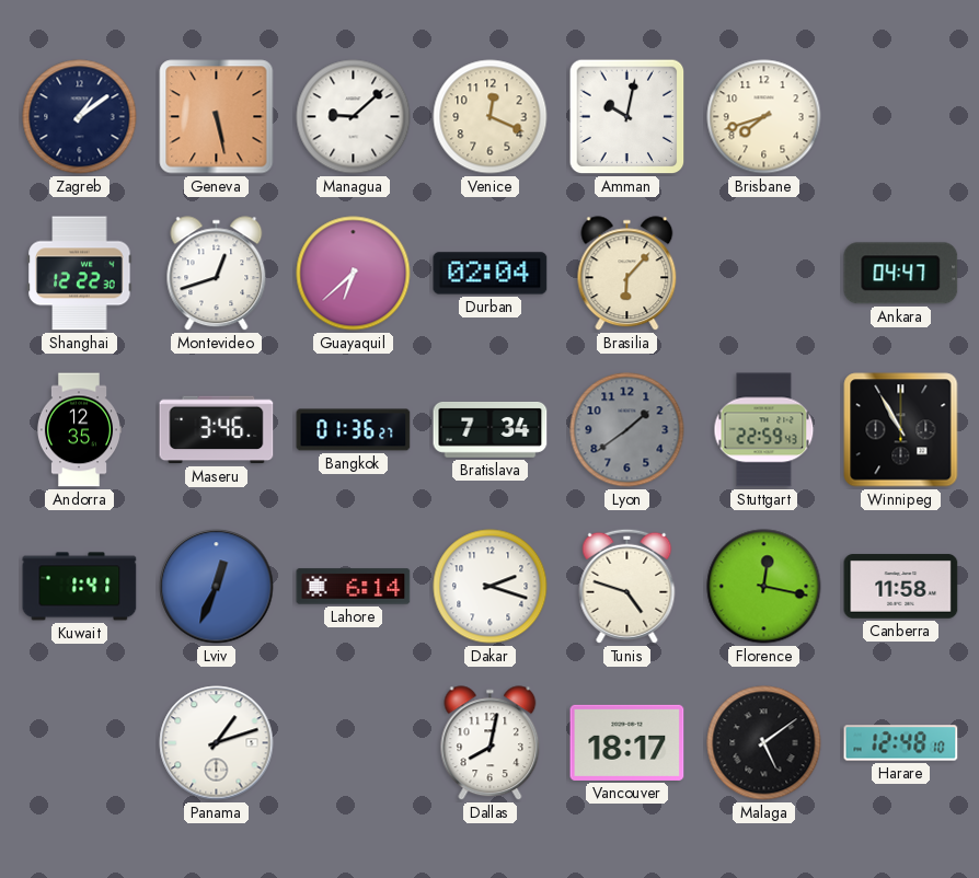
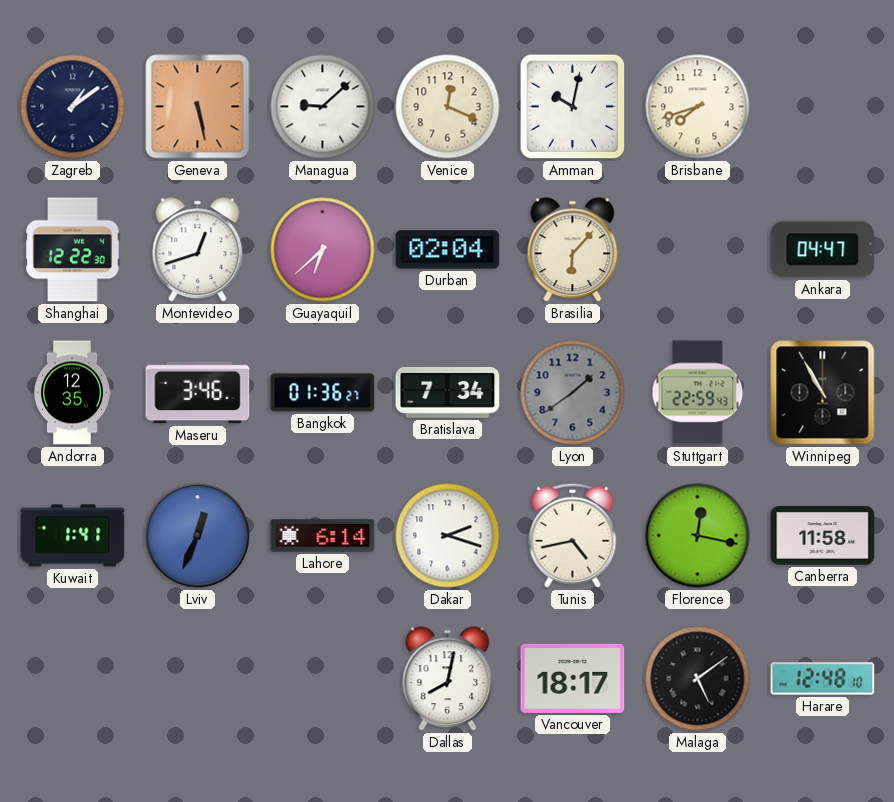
Tunis: 4:48 -> 4:43 (573, 535)
Panama: 1:12 -> none (217, 743)
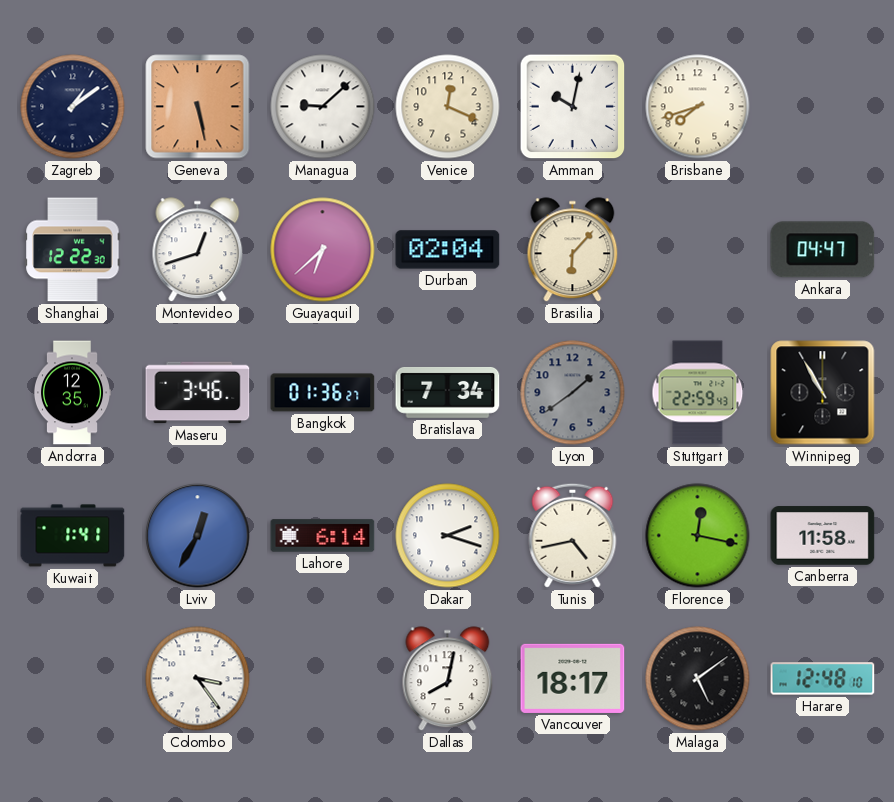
Lviv: 12:34 -> 12:35 (198, 536)
Colombo: none -> 3:24 (198, 679)
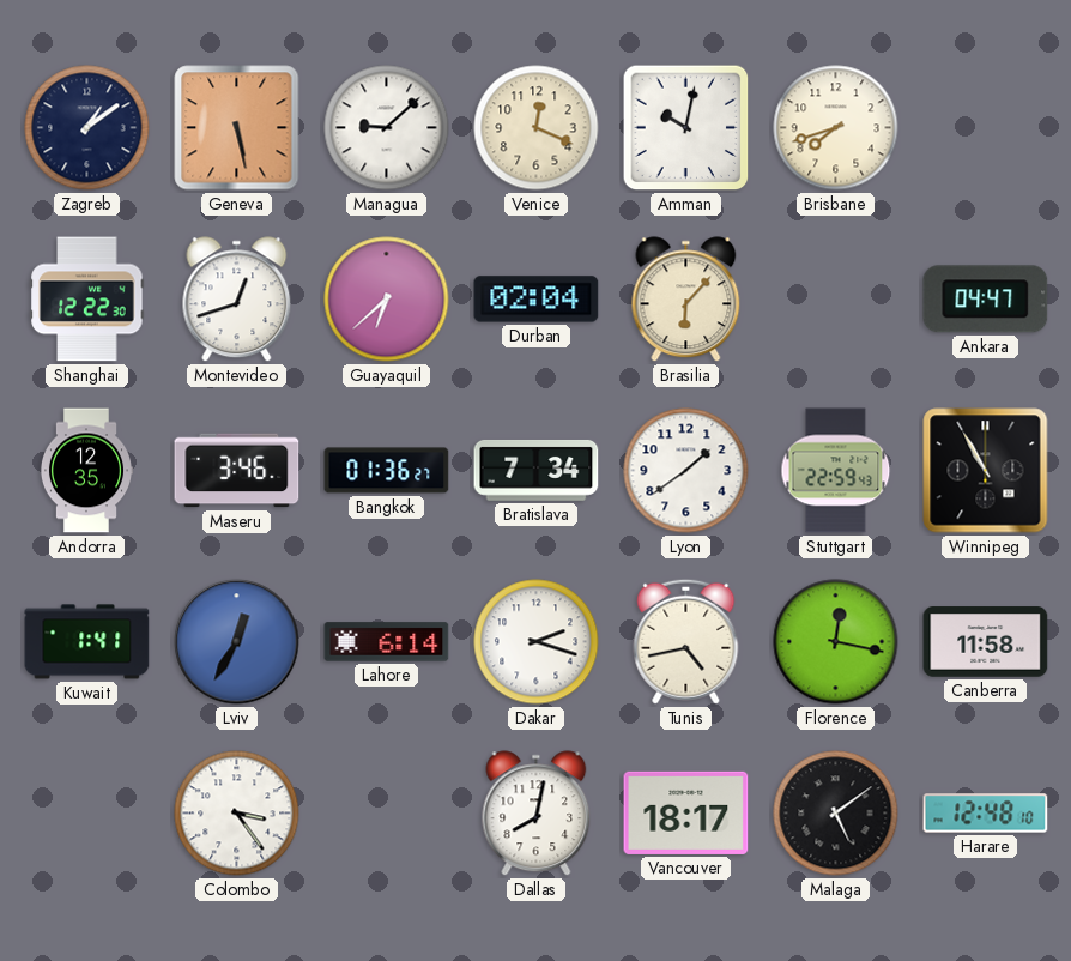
Lyon dial: grey -> white (686, 471)
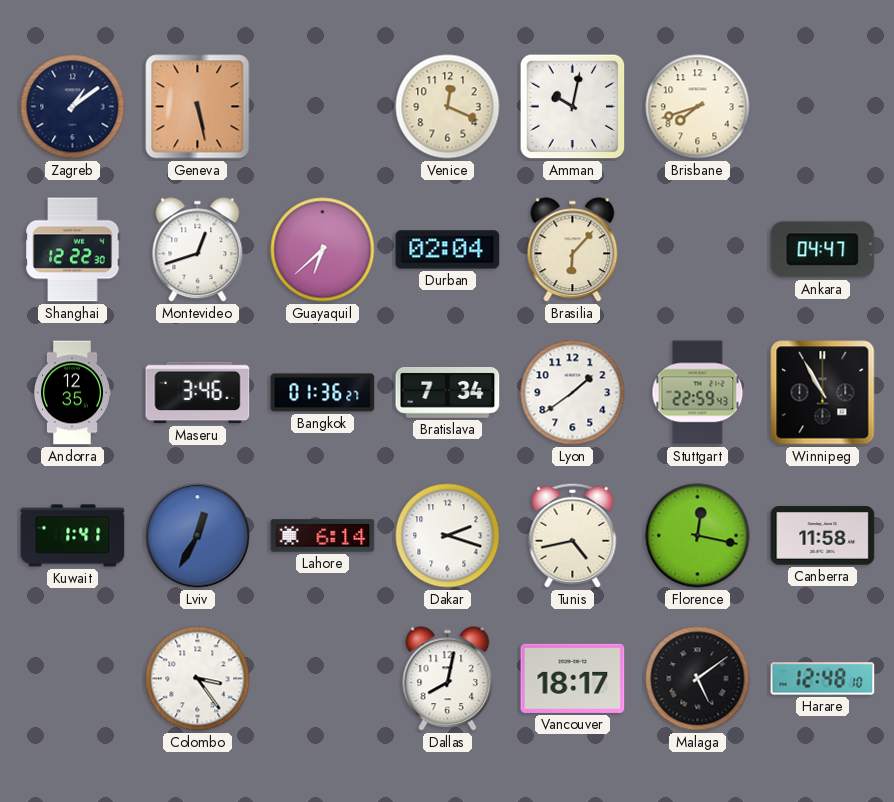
Managua: 9:08 -> none (387, 128)
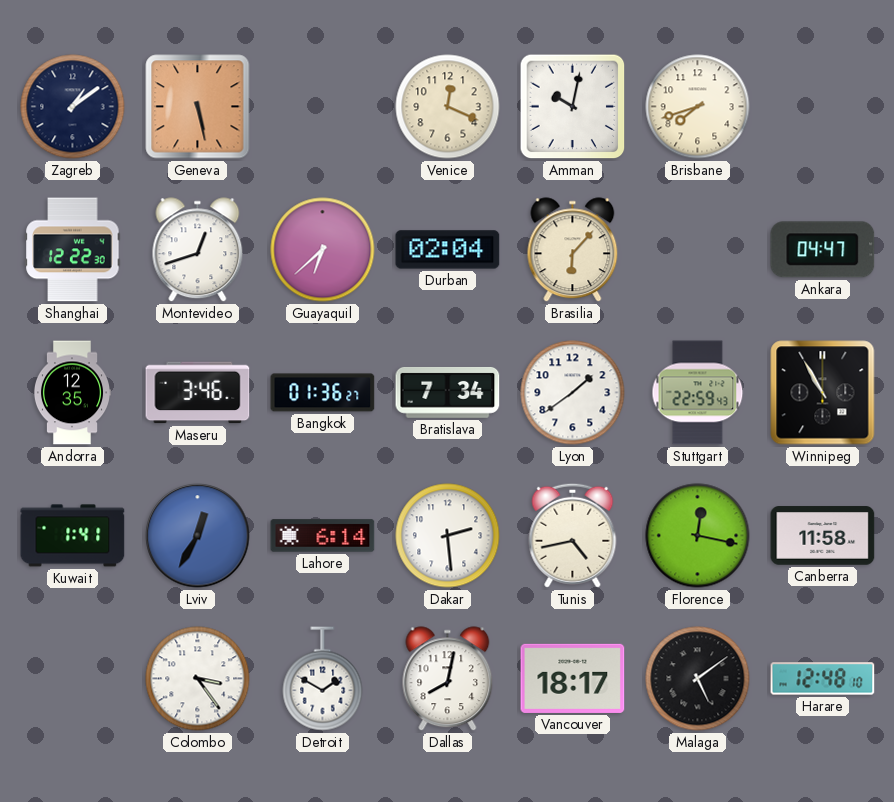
Dakar: 2:18 -> 2:29 (448, 536)
Detroit: none -> 1:50 (323, 679)
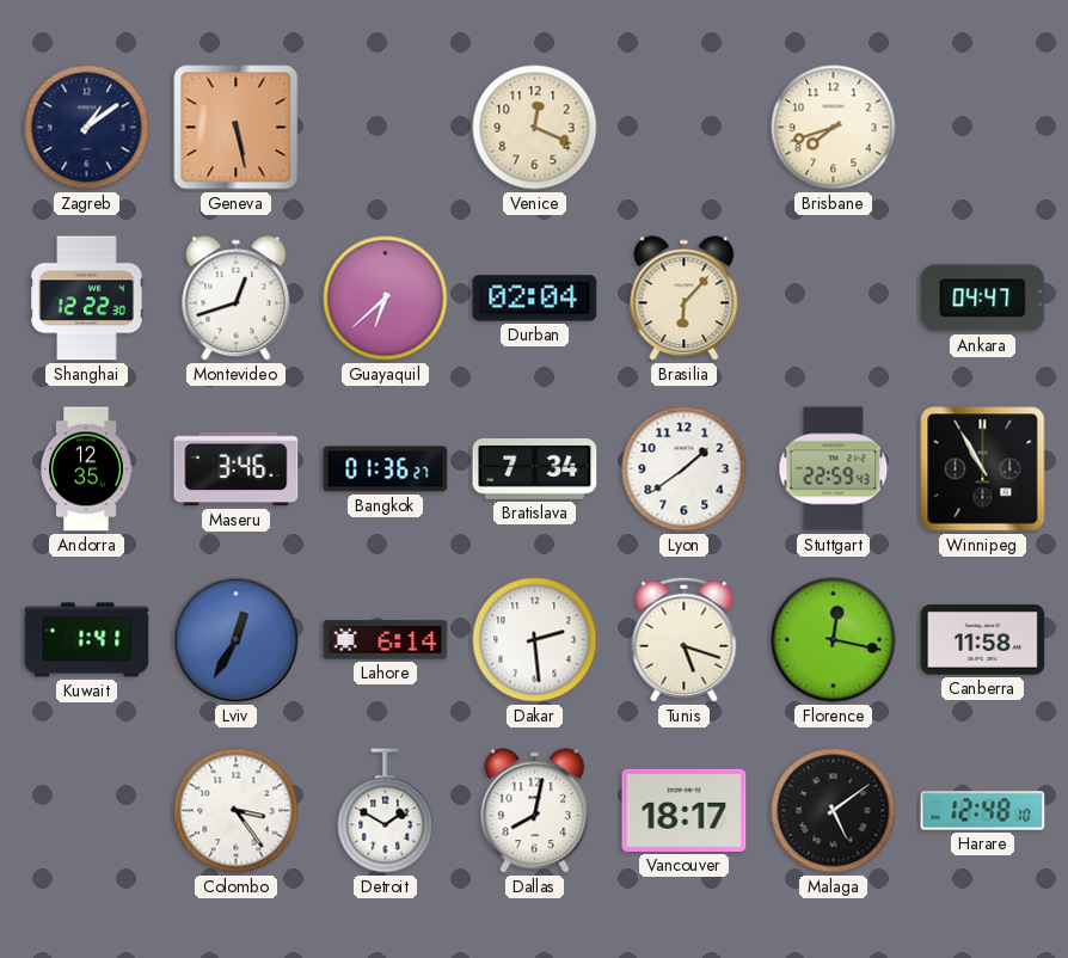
Amman: 10:02 -> none (573, 107)
Tunis: 4:43 -> 5:18 (685, 639)
